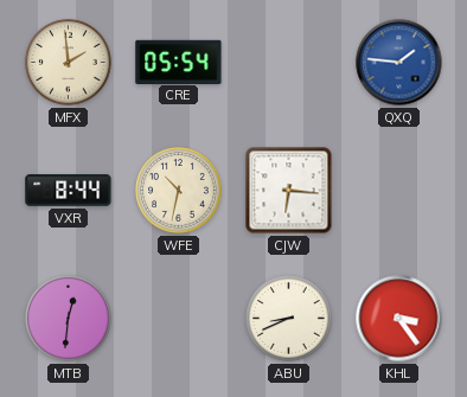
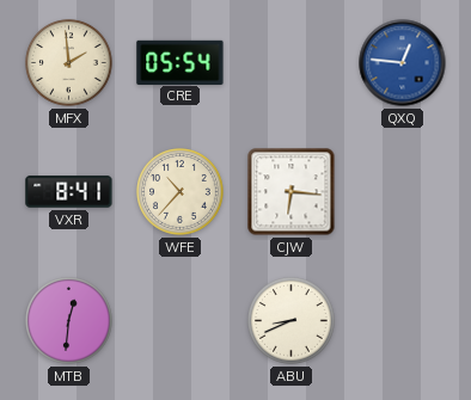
QXQ: 1:46 -> 12:46 (403, 63)
VXR: 8:44 -> 8:41 (69, 192)
WFE: 10:32 -> 10:37 (181, 192)
KHL: 3:24 -> none (399, 319)
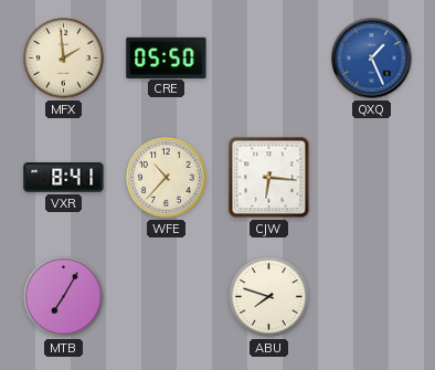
CRE: 05:54 -> 05:50 (167, 57)
QXQ: 12:46 -> 1:26 (372, 59)
MTB: 12:31 -> 7:05 (64, 297)
ABU: 8:41 -> 7:48 (269, 297)
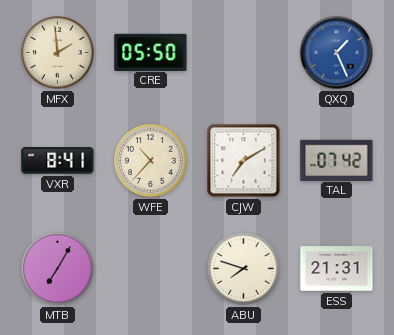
CJW: 6:16 -> 7:10 (244, 161)
TAL: none -> 07:42 (337, 160)
ESS: none -> 21:31 (337, 269)
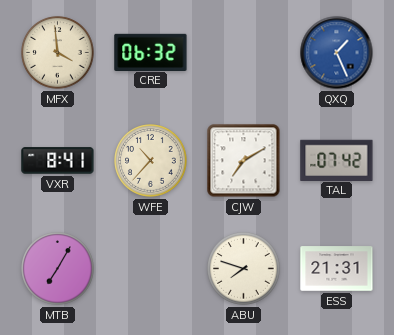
MFX: 1:59 -> 3:59 (58, 53)
CRE: 05:50 -> 06:32 (151, 52)
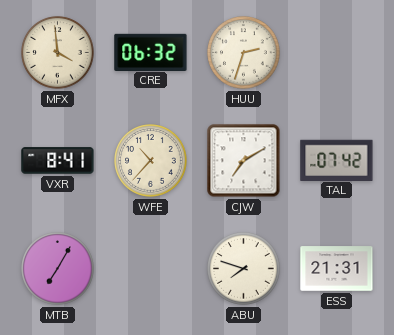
HUU: none -> 2:33 (244, 53)
QXQ: 1:26 -> none (337, 53)
